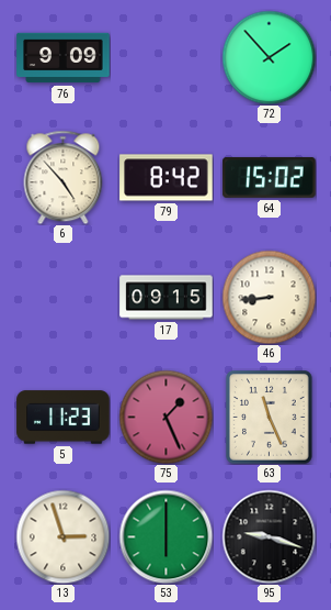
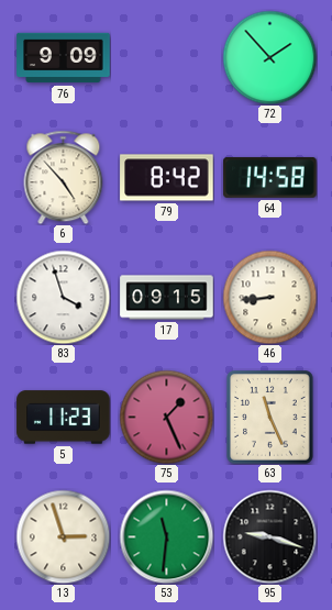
64: 15:02 -> 14:58 (270, 177)
83: none -> 3:57 (63, 297)
53: 6:00 -> 11:31 (166, 536)
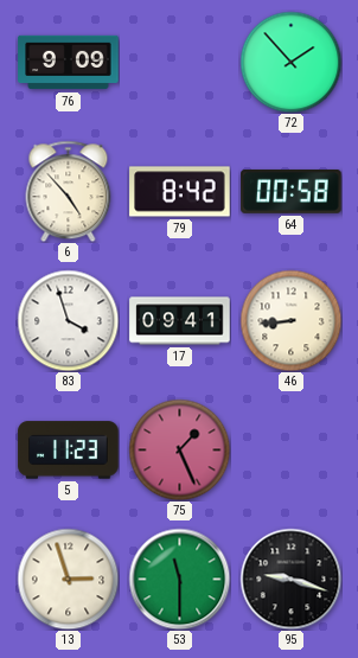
64: 14:58 -> 00:58 (292, 191)
17: 09:15 -> 09:41 (180, 321)
63: 11:26 -> none (270, 418)
53: 11:31 -> 11:30 (179, 579)
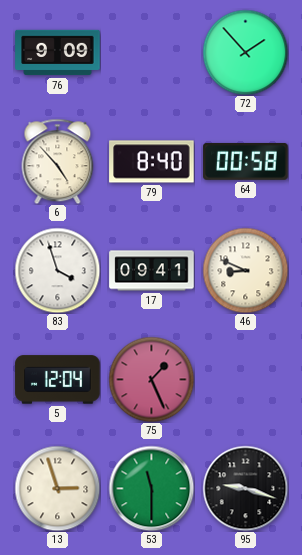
79: 8:42 -> 8:40 (152, 162)
46: 8:44 -> 8:49 (245, 270)
5: 11:23 -> 12:04 (58, 380)
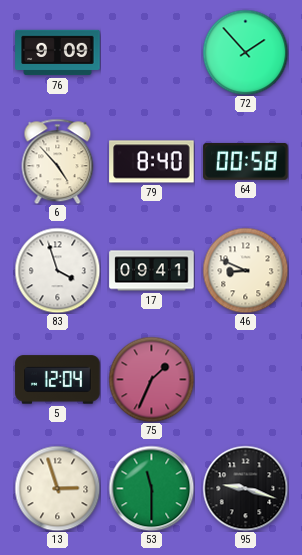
75: 1:26 -> 1:34 (151, 379)
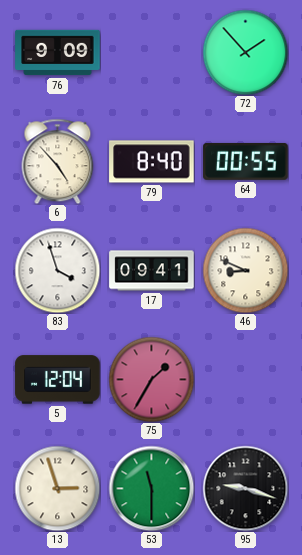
64: 00:58 -> 00:55 (246, 161)
75: 1:34 -> 1:35 (151, 379)
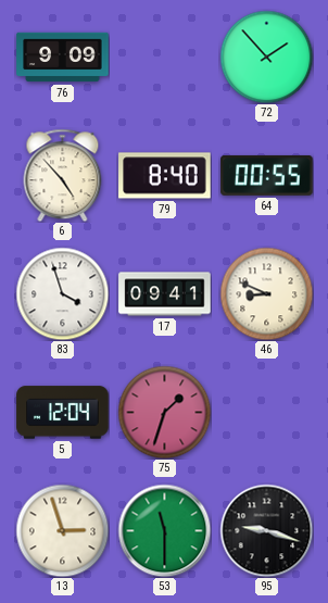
75: 1:35 -> 1:33 (164, 412)
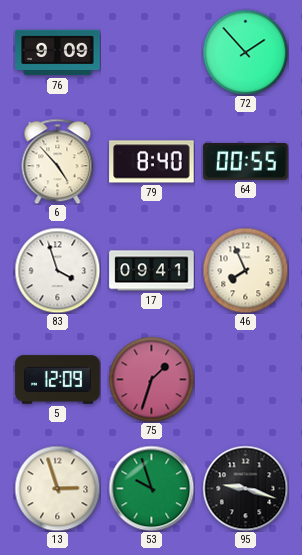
46: 8:49 -> 7:56 (245, 270)
5: 12:04 -> 12:09 (58, 380)
53: 11:30 -> 9:57 (151, 488)
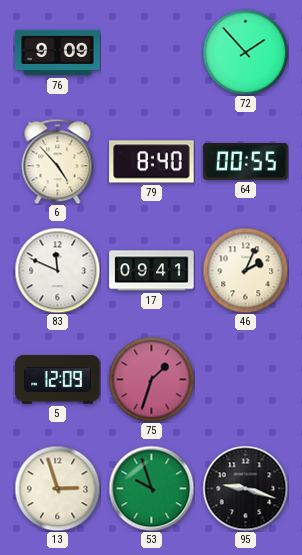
83: 3:57 -> 11:49 (57, 270)
46: 7:56 -> 2:04 (245, 270)
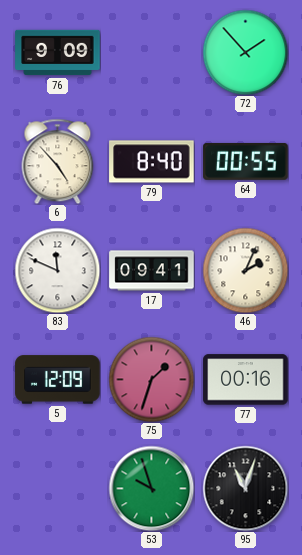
77: none -> 00:16 (246, 380)
13: 2:57 -> none (57, 488)
95: 9:18 -> 11:03 (245, 488)
